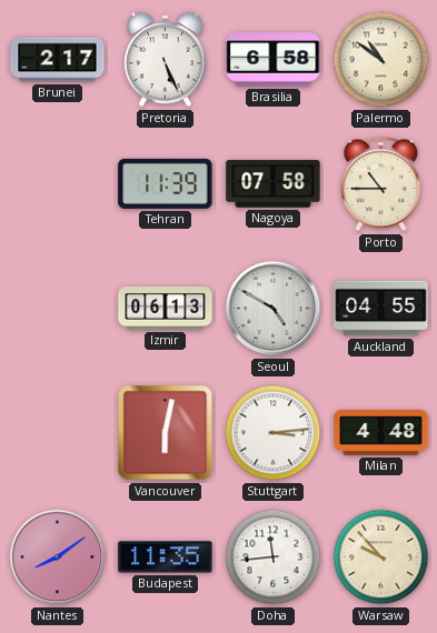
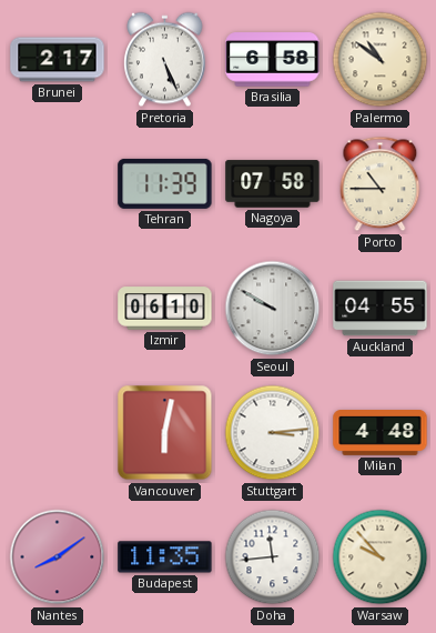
Izmir: 06:13 -> 06:10 (165, 309)
Seoul: 4:50 -> 9:50 (273, 309)
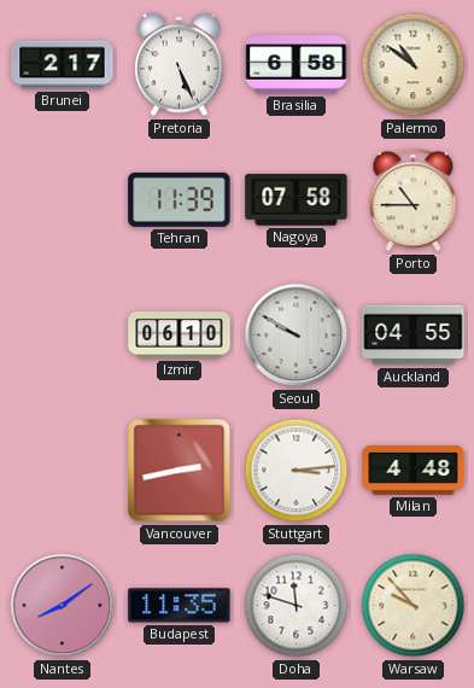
Vancouver: 6:02 -> 2:43 (180, 471)
Doha: 11:44 -> 11:48 (297, 606)
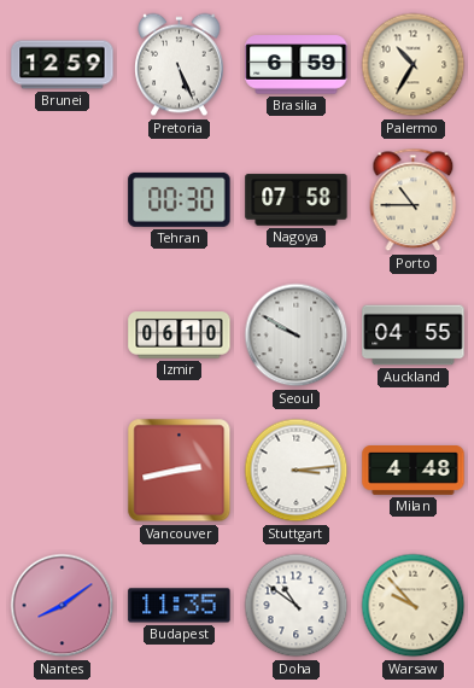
Brunei: 2:17 -> 12:59 (63, 65)
Brasilia: 6:58 -> 6:59 (297, 65)
Palermo: 10:51 -> 10:35 (414, 65)
Tehran: 11:39 -> 00:30 (180, 199)
Doha: 11:48 -> 10:51 (297, 606)
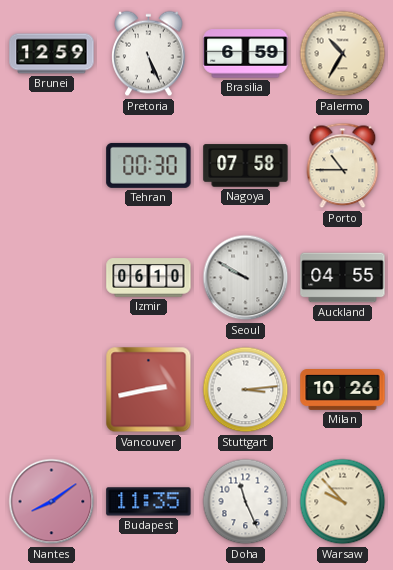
Milan: 4:48 -> 10:26 (343, 390)
Doha: 10:51 -> 11:26 (246, 502)
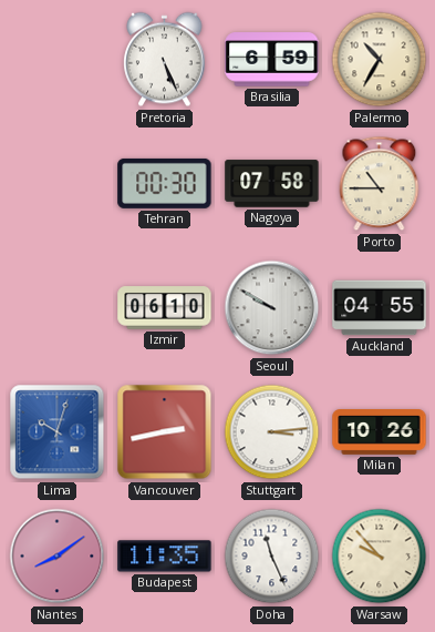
Brunei: 12:59 -> none (52, 54)
Lima: none -> 10:03 (58, 432)
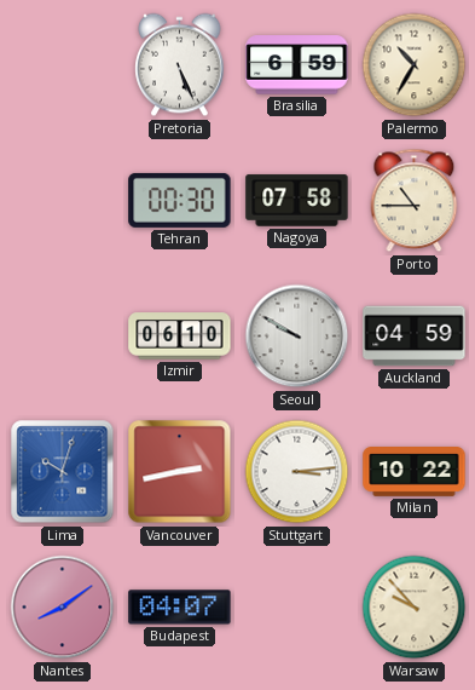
Auckland: 04:55 -> 04:59 (415, 337)
Milan: 10:26 -> 10:22 (415, 472)
Budapest: 11:35 -> 04:07 (180, 608)
Doha: 11:26 -> none (272, 557)
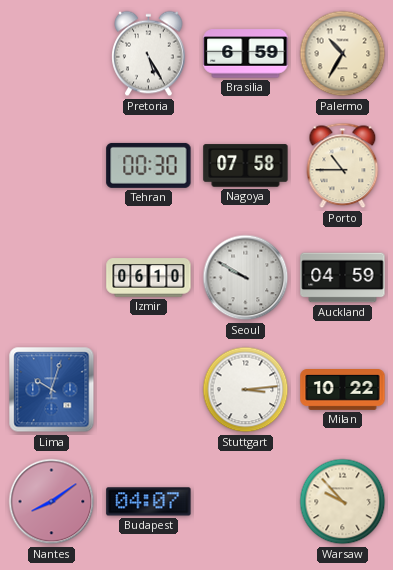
Pretoria: 5:26 -> 5:25 (149, 54)
Vancouver: 2:43 -> none (180, 472)
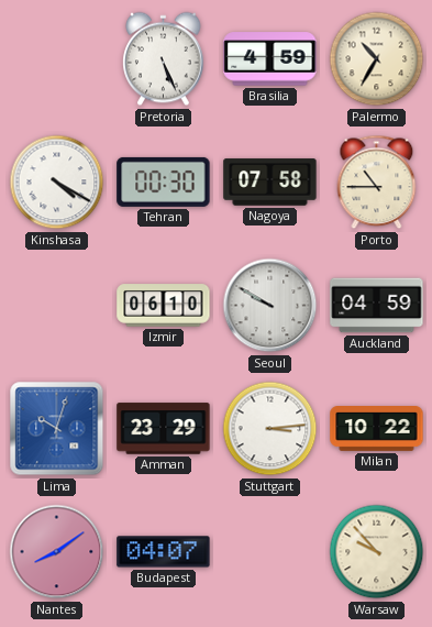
Pretoria: 5:25 -> 5:26 (164, 59)
Brasilia: 6:59 -> 4:59 (270, 59)
Kinshasa: none -> 4:20 (57, 183)
Amman: none -> 23:29 (164, 429)
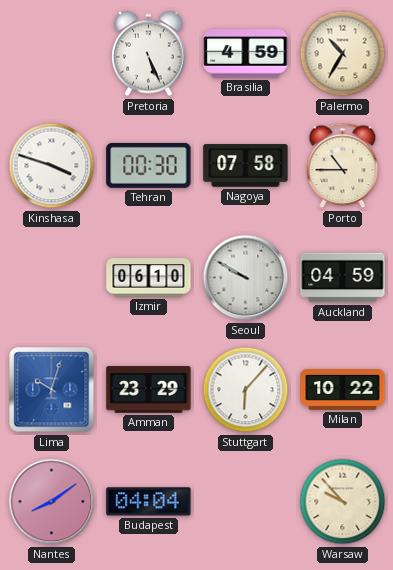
Kinshasa: 4:20 -> 3:48 (52, 166)
Stuttgart: 3:14 -> 6:07 (246, 390)
Budapest: 04:07 -> 04:04 (149, 502)
